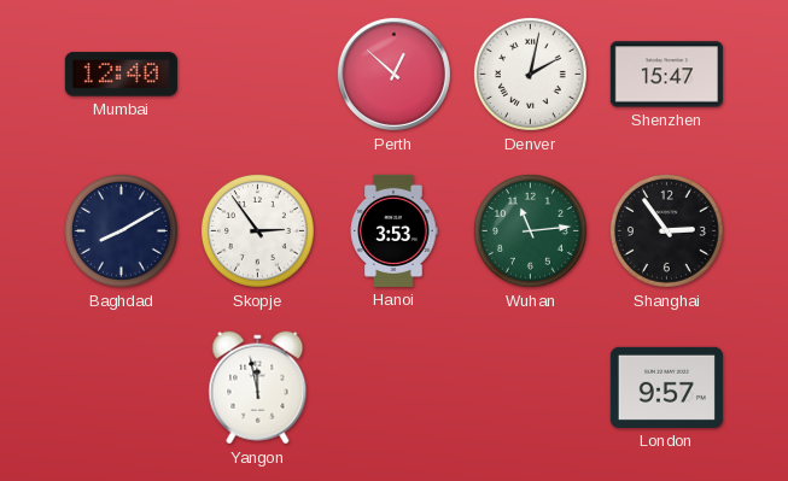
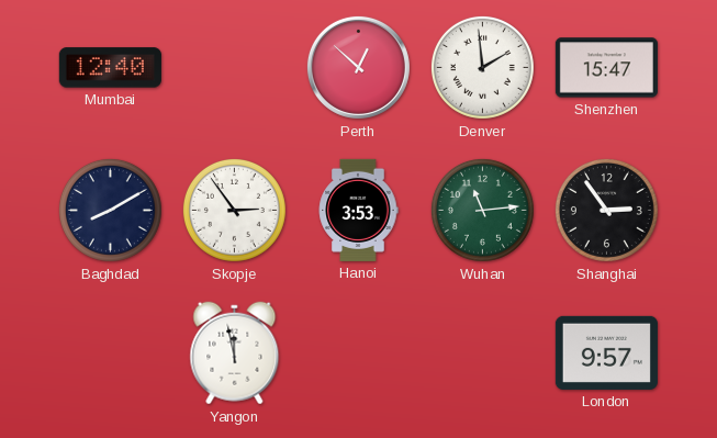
Denver: 2:02 -> 1:59 (482, 67)
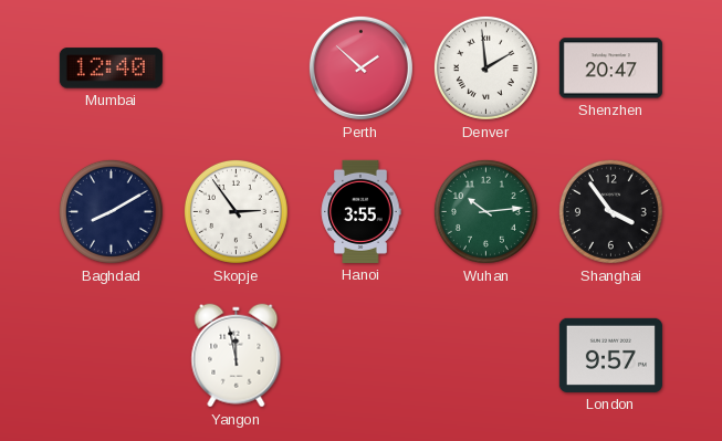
Perth: 12:52 -> 1:52 (360, 67)
Shenzhen: 15:47 -> 20:47 (610, 69)
Hanoi: 3:53 -> 3:55 (360, 211)
Wuhan: 11:14 -> 10:14 (485, 211)
Shanghai: 2:54 -> 3:54 (610, 211)
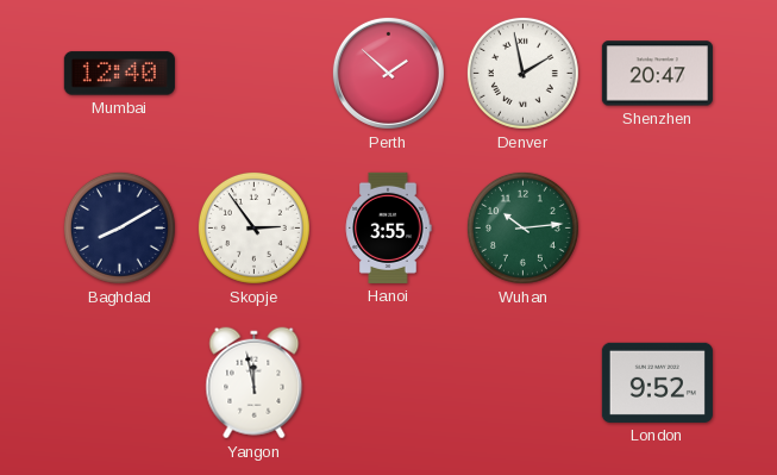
Denver: 1:59 -> 1:58 (522, 73)
Shanghai: 3:54 -> none (610, 211)
London: 9:57 -> 9:52 (657, 382)
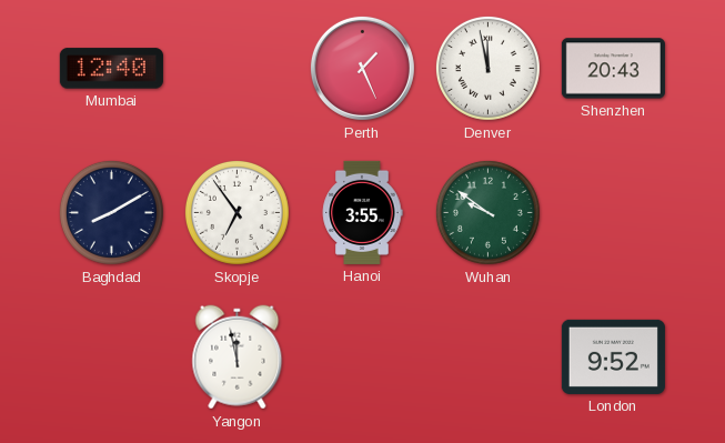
Perth: 1:52 -> 1:26 (362, 68)
Denver: 1:58 -> 11:58 (487, 68)
Shenzhen: 20:47 -> 20:43 (613, 69)
Skopje: 2:54 -> 6:54 (236, 212)
Wuhan: 10:14 -> 9:51 (487, 212)
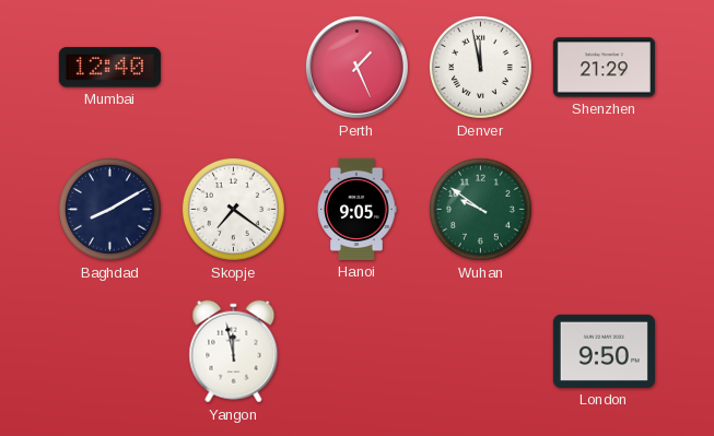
Shenzhen: 20:43 -> 21:29 (604, 68)
Skopje: 6:54 -> 7:21 (233, 209)
Hanoi: 3:55 -> 9:05 (356, 209)
London: 9:52 -> 9:50 (604, 351)
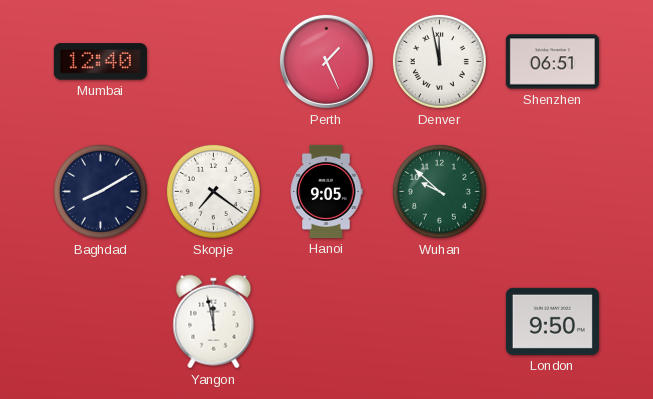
Shenzhen: 21:29 -> 06:51 (552, 62)
Wuhan: 9:51 -> 9:52 (439, 191)
